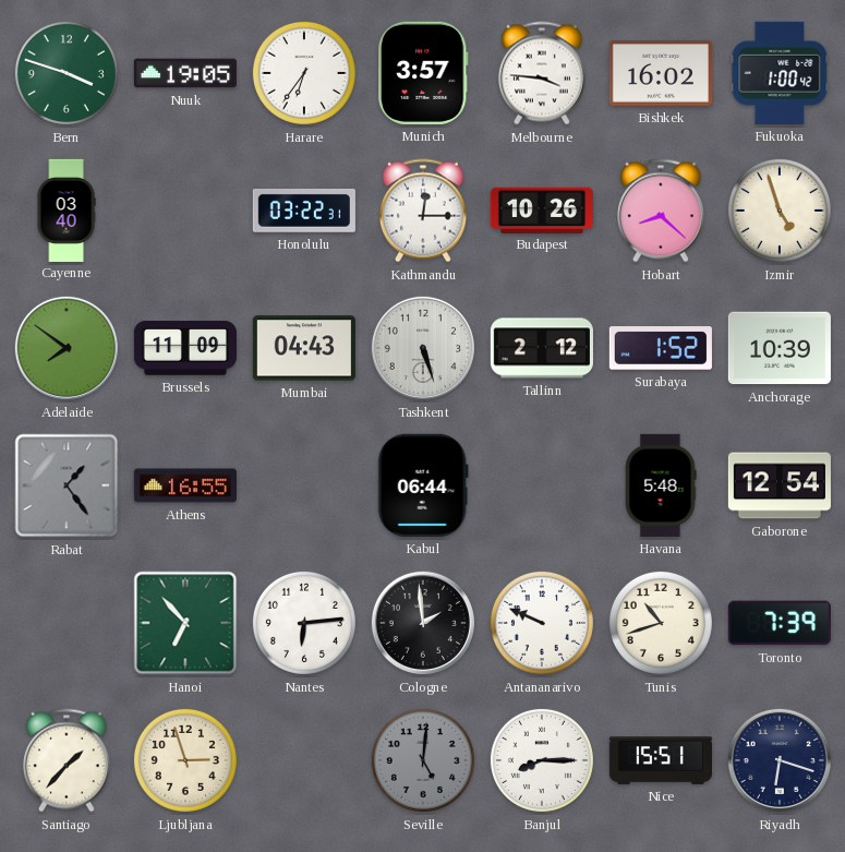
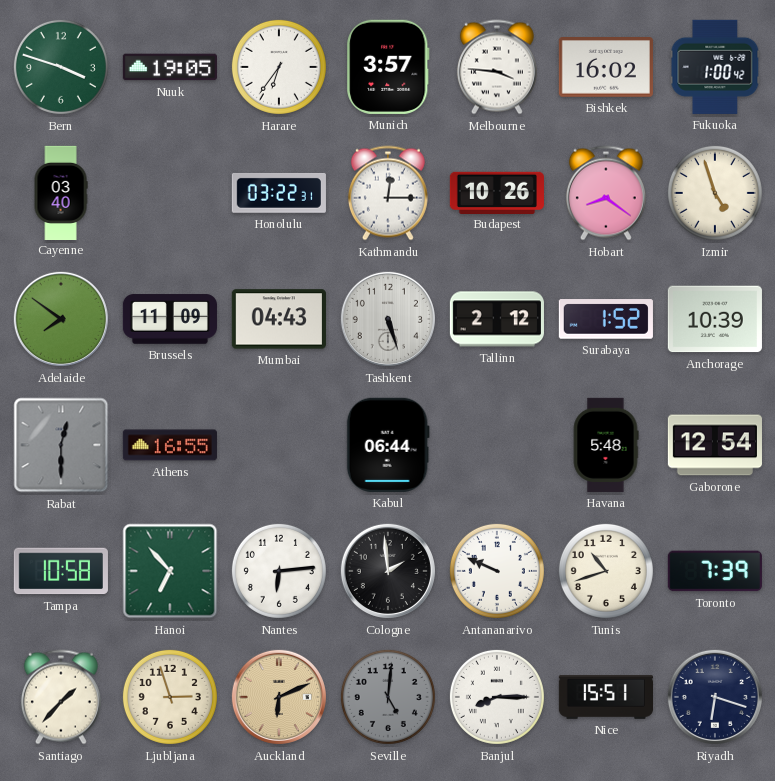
Hobart: 8:22 -> 8:21 (606, 193)
Rabat: 1:24 -> 12:30 (61, 445)
Tampa: none -> 10:58 (61, 571)
Auckland: none -> 6:11 (279, 697)
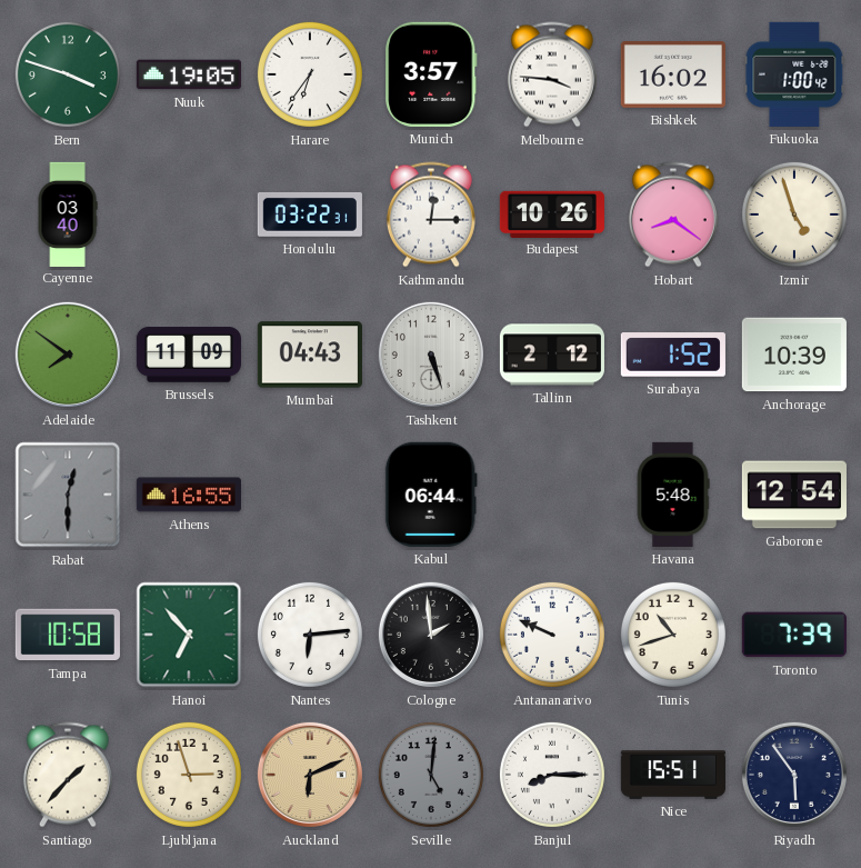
Riyadh: 6:18 -> 5:54 (794, 775)
